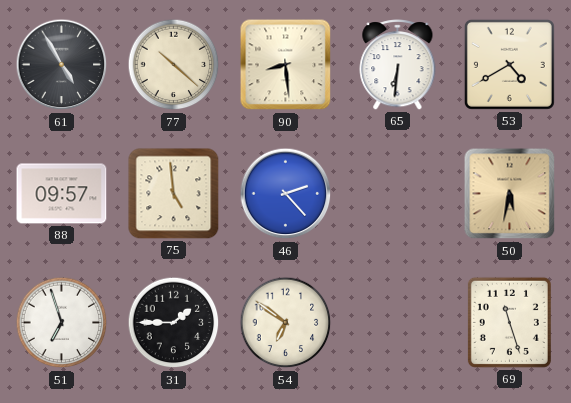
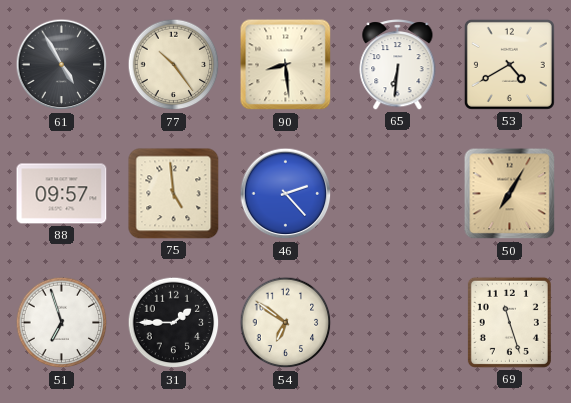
77: 10:22 -> 10:24 (174, 65)
50: 5:32 -> 7:05 (510, 194)
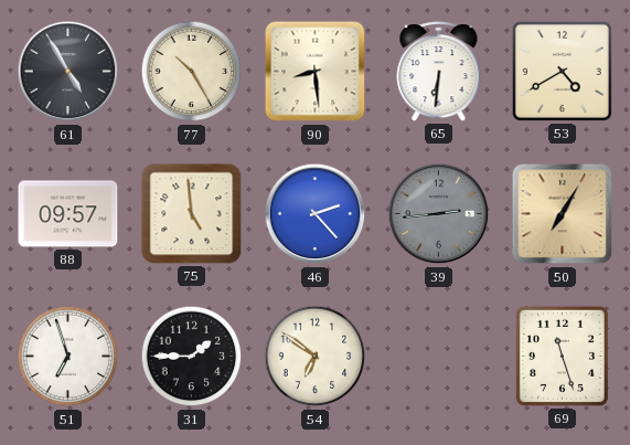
77: 10:24 -> 10:25 (192, 72)
39: none -> 2:44 (439, 214)
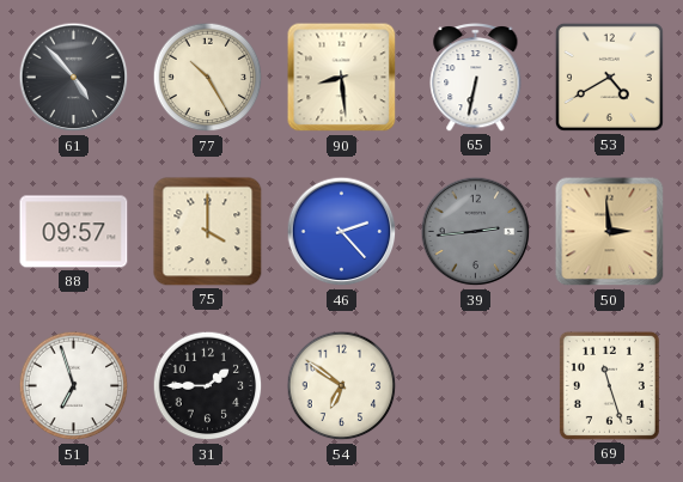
61: 4:55 -> 4:53 (74, 78)
65: 6:31 -> 6:32 (476, 78)
75: 4:59 -> 4:00 (208, 232)
50: 7:05 -> 2:59 (610, 232)
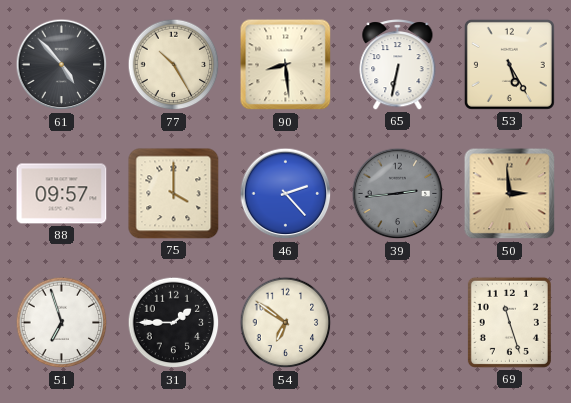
53: 4:40 -> 5:25 (509, 64)
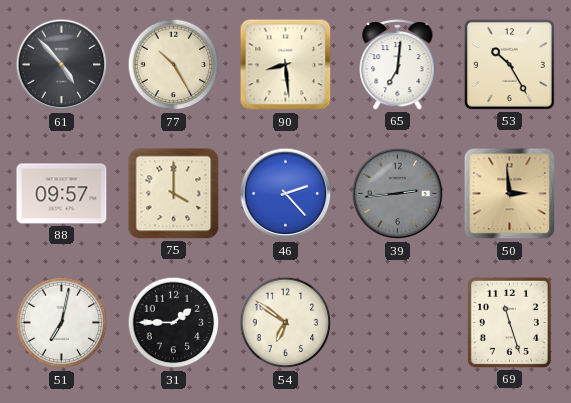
65: 6:32 -> 7:01 (398, 65)
53: 5:25 -> 10:25 (509, 64)
51: 6:57 -> 7:02 (62, 323)
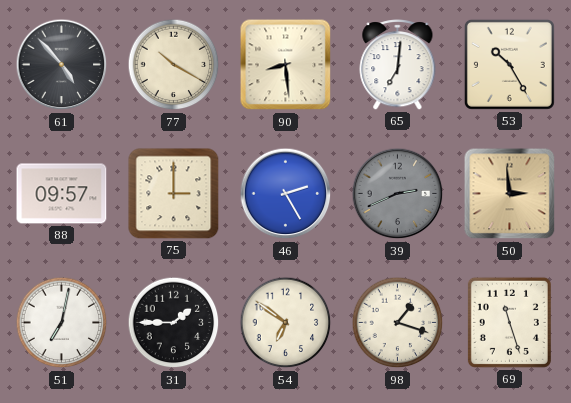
77: 10:25 -> 10:20 (174, 65)
75: 4:00 -> 3:00 (174, 194)
46: 2:23 -> 2:25 (286, 194)
39: 2:44 -> 2:41 (398, 194)
98: none -> 1:18 (398, 323)
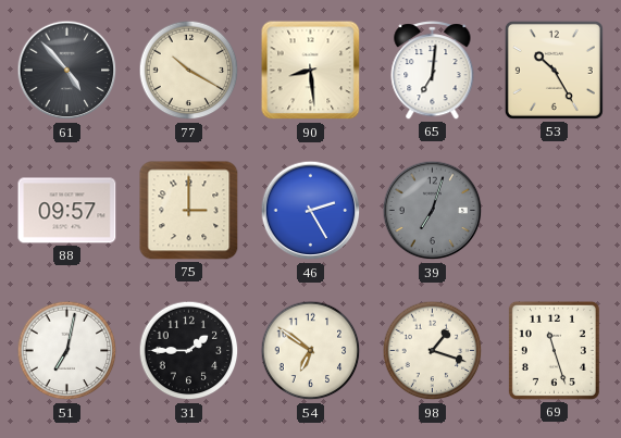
39: 2:41 -> 7:03 (433, 211)
50: 2:59 -> none (510, 194)
